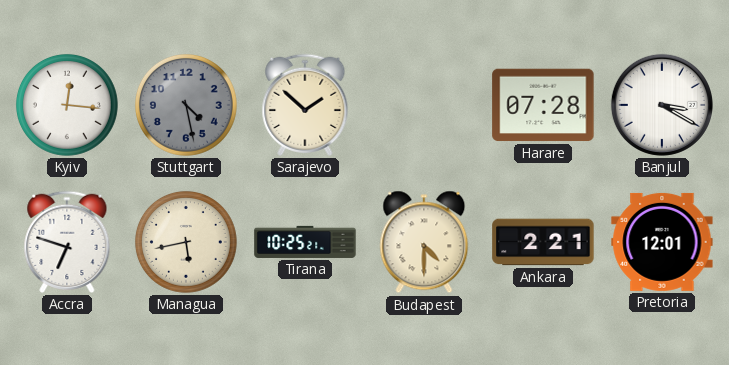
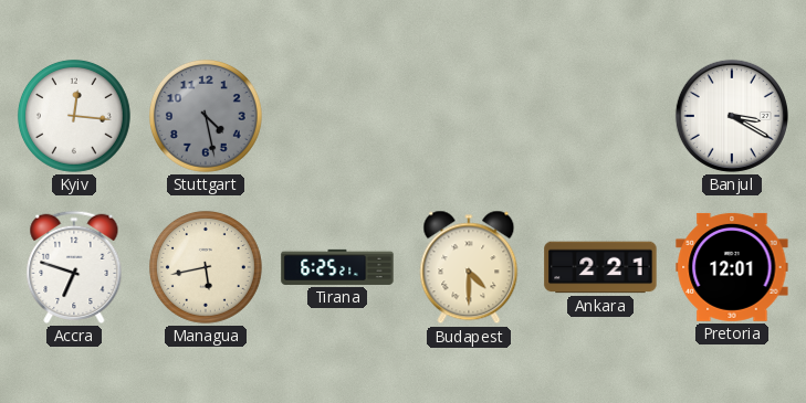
Sarajevo: 1:52 -> none (305, 105)
Harare: 07:28 -> none (543, 105)
Tirana: 10:25 -> 6:25 (337, 267)
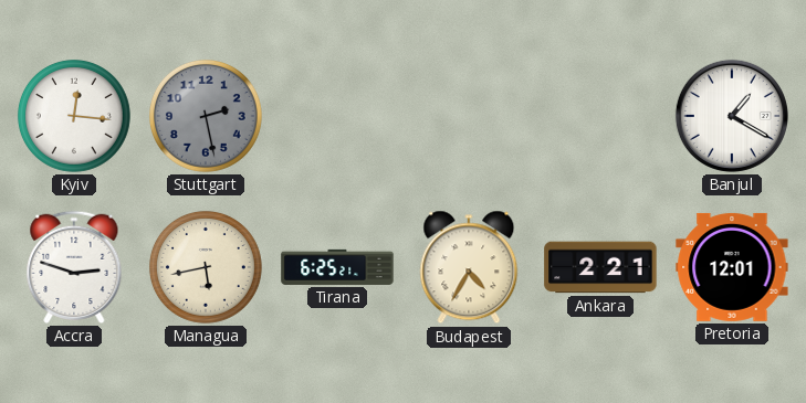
Stuttgart: 4:28 -> 2:28 (206, 116)
Banjul: 3:20 -> 1:20 (732, 116)
Accra: 6:48 -> 2:48 (74, 267)
Budapest: 4:30 -> 4:35 (469, 267)
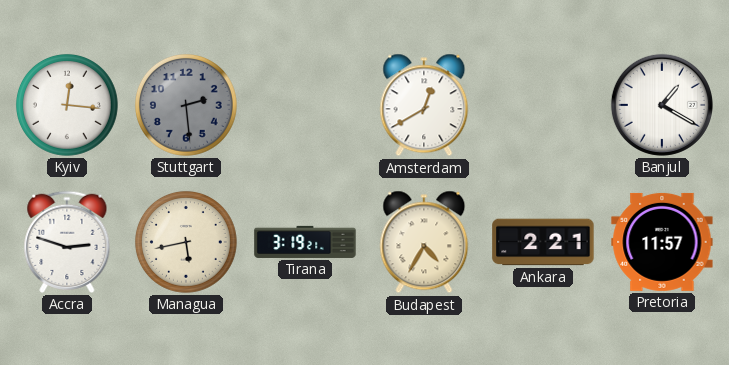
Stuttgart: 2:28 -> 2:29 (186, 105)
Amsterdam: none -> 12:40 (424, 105)
Tirana: 6:25 -> 3:19 (305, 242)
Pretoria: 12:01 -> 11:57 (662, 242)
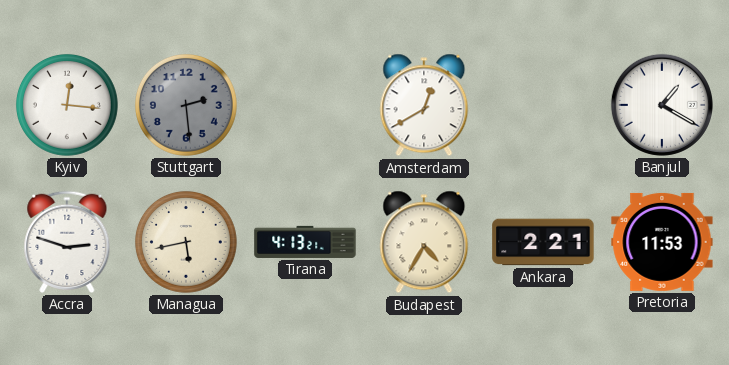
Tirana: 3:19 -> 4:13 (305, 242)
Pretoria: 11:57 -> 11:53 (662, 242)
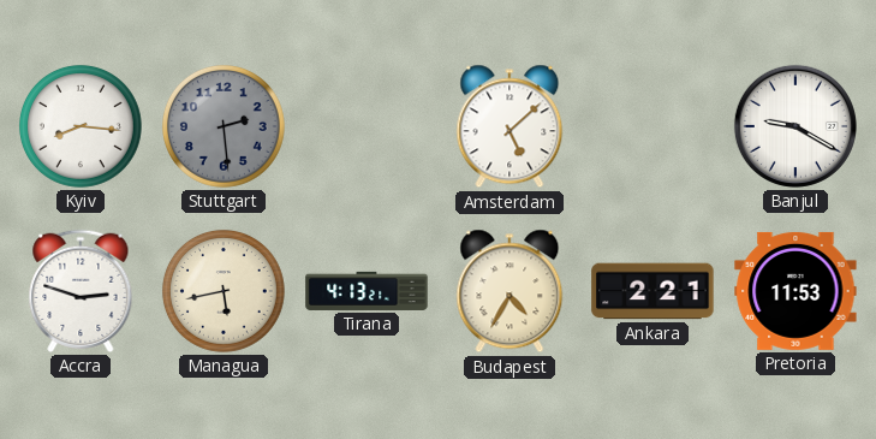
Kyiv: 12:16 -> 8:16 (81, 126)
Amsterdam: 12:40 -> 5:08 (509, 126)
Banjul: 1:20 -> 9:20 (795, 126)
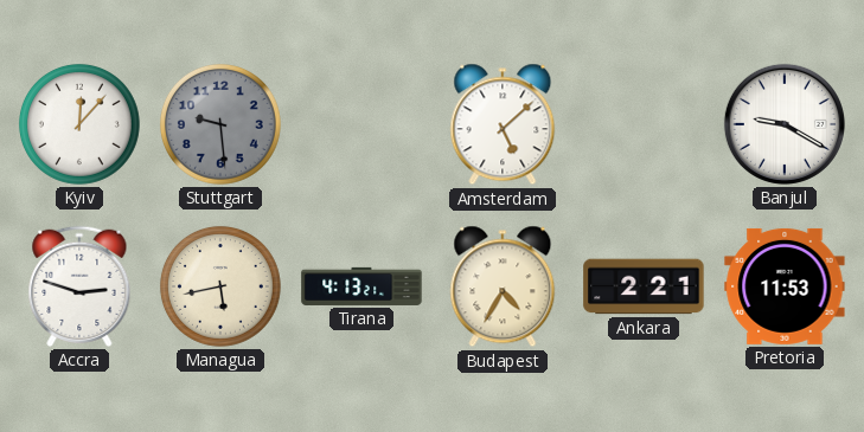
Kyiv: 8:16 -> 12:07 (79, 124)
Stuttgart: 2:29 -> 9:29 (220, 124)
